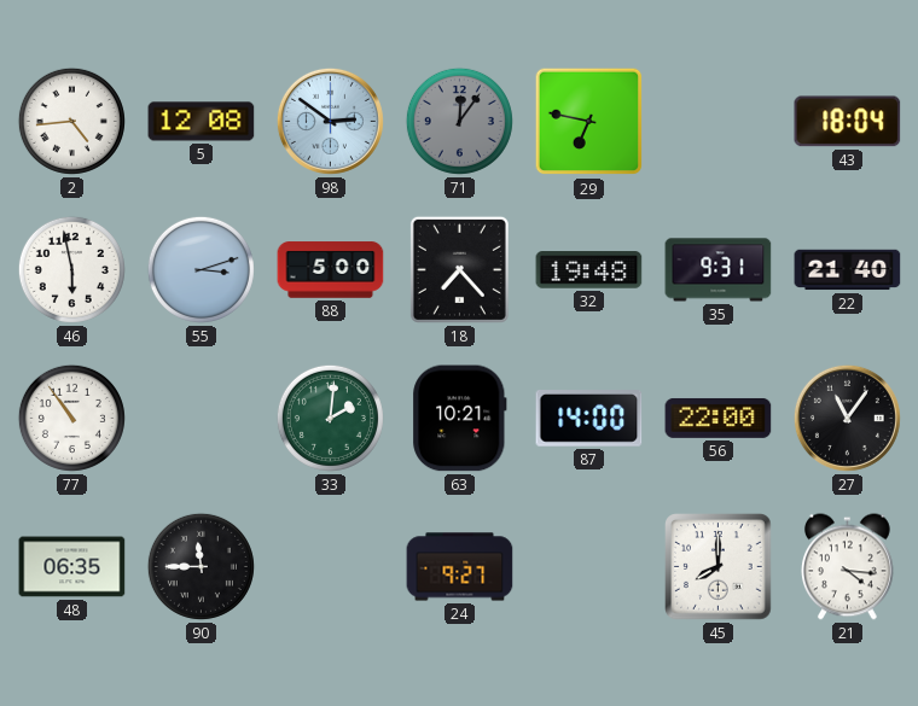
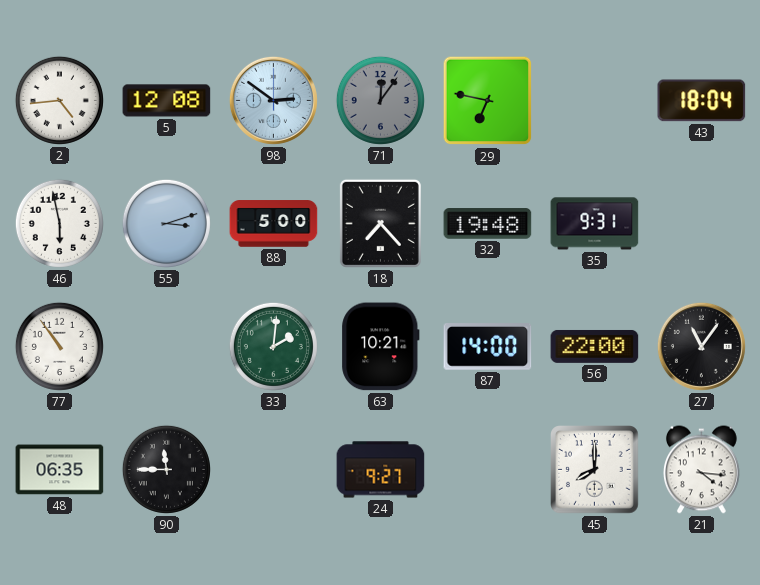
22: 21:40 -> none (848, 270)
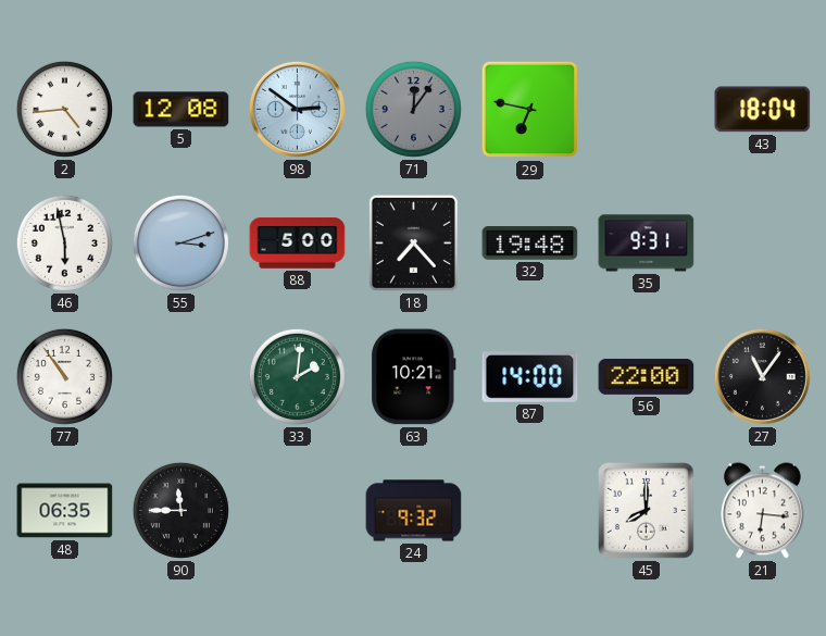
24: 9:27 -> 9:32 (414, 511)
21: 4:16 -> 6:16 (763, 511)
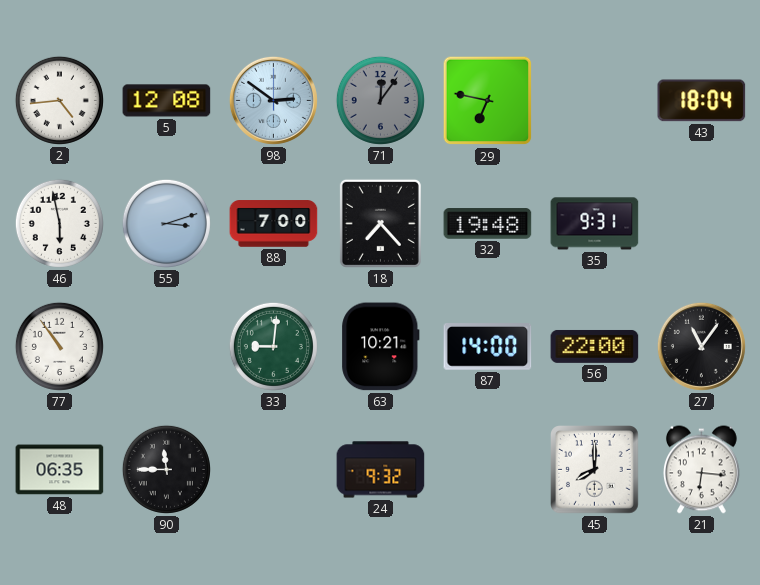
88: 5:00 -> 7:00 (274, 224)
33: 2:01 -> 9:01 (273, 346)
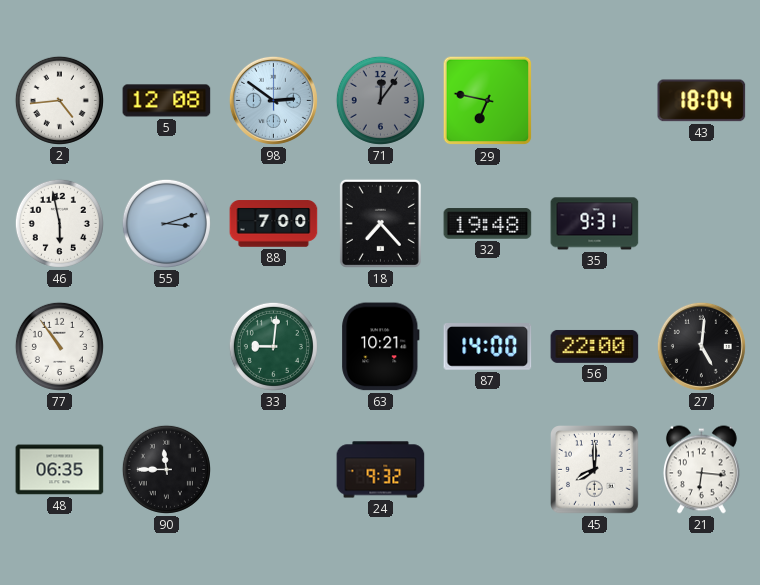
27: 11:06 -> 5:01 (701, 346)
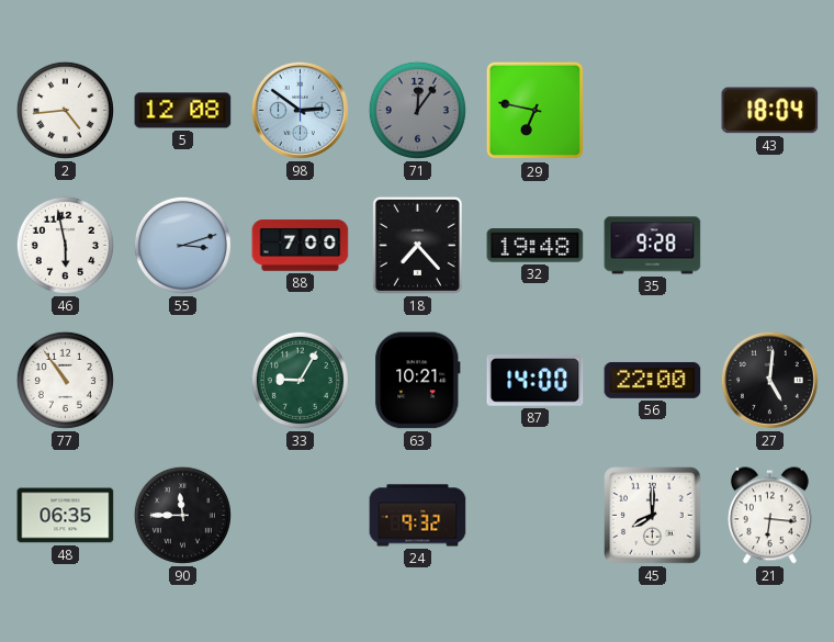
35: 9:31 -> 9:28 (653, 246)
33: 9:01 -> 9:05 (300, 380)
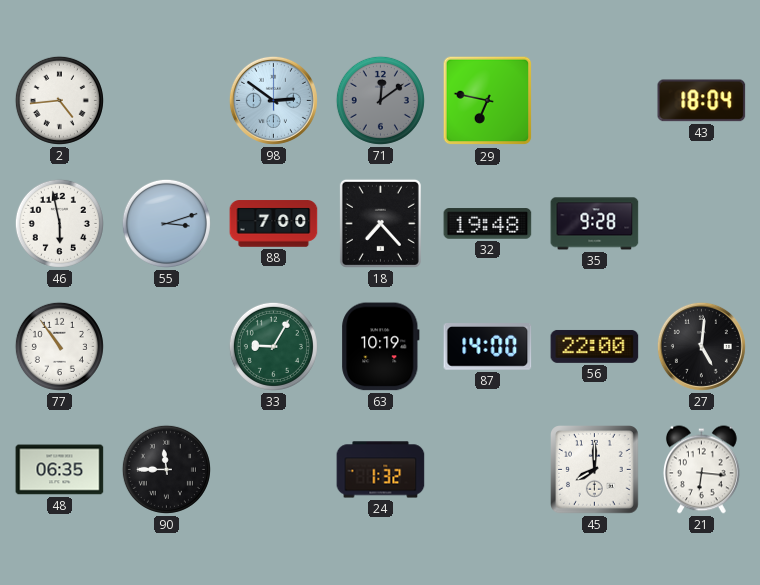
5: 12:08 -> none (183, 111)
71: 12:06 -> 12:09 (380, 100)
63: 10:21 -> 10:19 (381, 347)
24: 9:32 -> 1:32 (381, 470)
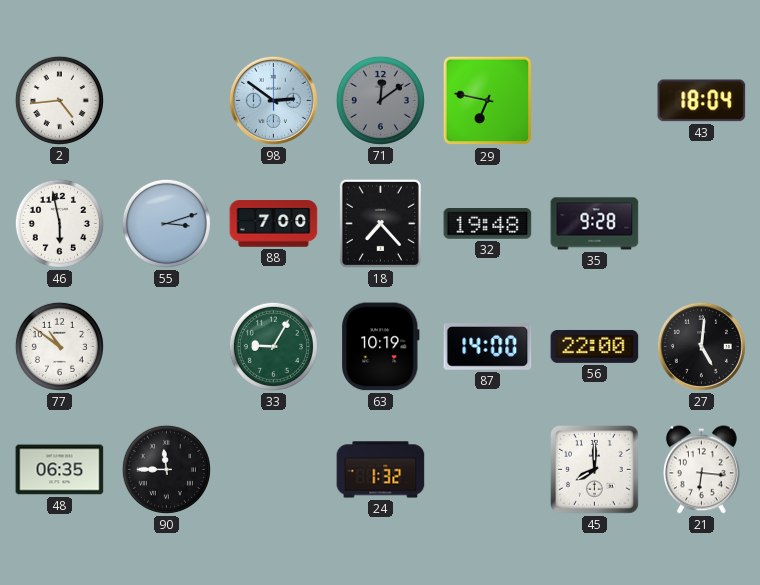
77: 10:54 -> 10:51 (59, 346)
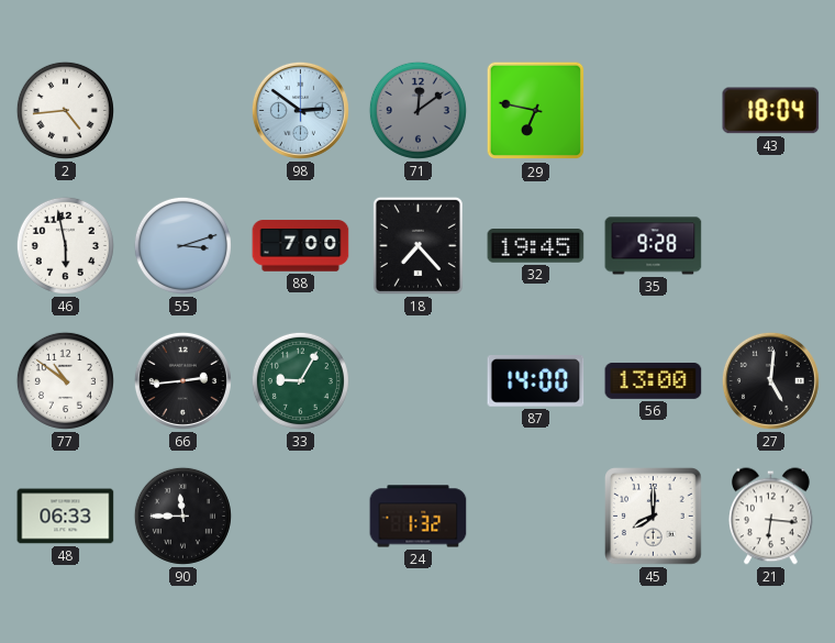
32: 19:48 -> 19:45 (536, 246)
66: none -> 2:44 (182, 380)
63: 10:19 -> none (381, 347)
56: 22:00 -> 13:00 (654, 380)
48: 06:35 -> 06:33 (66, 517)
